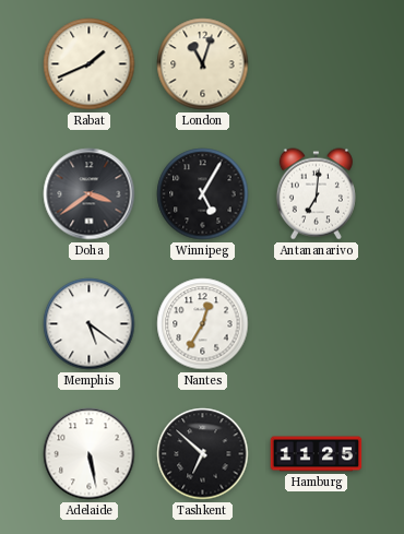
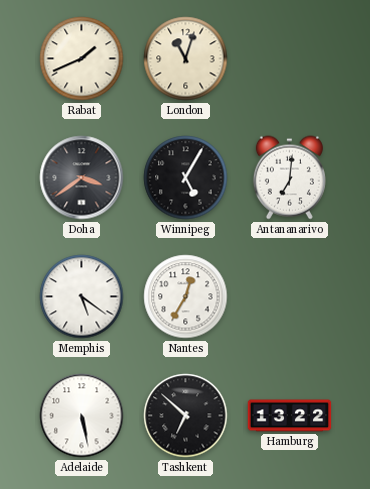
Hamburg: 11:25 -> 13:22 (290, 416)
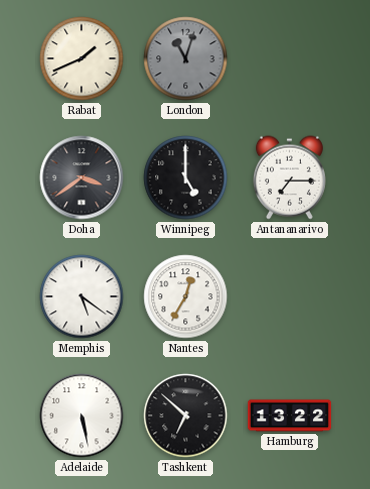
London dial: cream -> grey (186, 59)
Winnipeg: 5:05 -> 5:00 (186, 178)
Antananarivo: 7:01 -> 7:15 (289, 178)
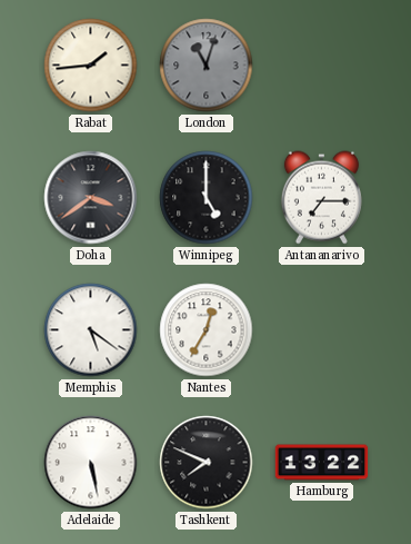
Rabat: 1:41 -> 1:44 (91, 66)
Tashkent: 6:52 -> 7:49 (207, 463)
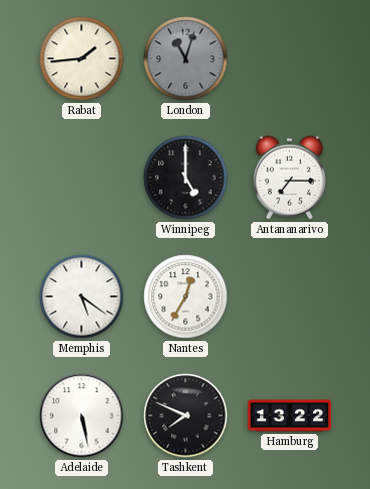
Doha: 3:39 -> none (91, 198)
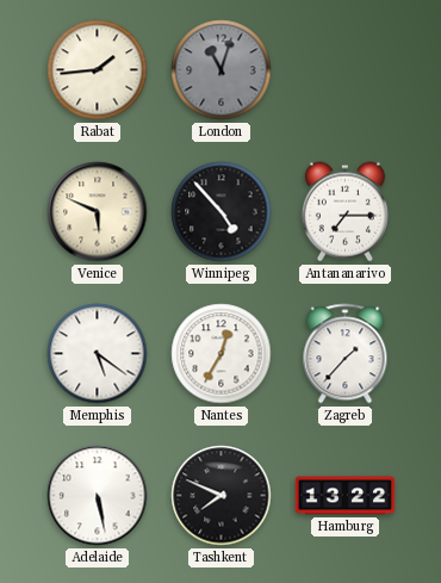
Venice: none -> 5:49 (98, 212)
Winnipeg: 5:00 -> 4:53 (222, 212)
Zagreb: none -> 1:37 (346, 354)
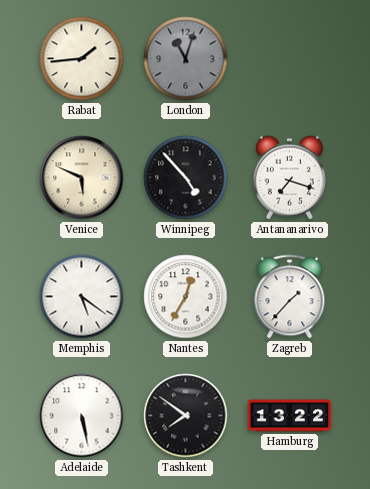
Antananarivo: 7:15 -> 7:18 (289, 178)
Tashkent: 7:49 -> 7:51 (186, 416)
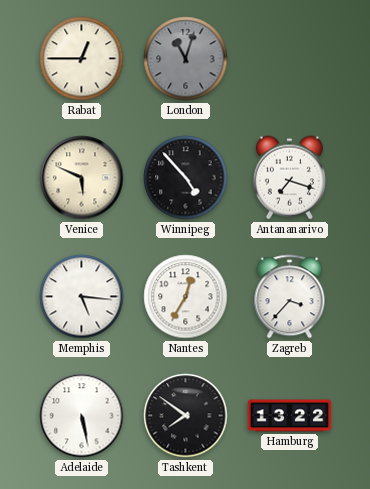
Rabat: 1:44 -> 12:45 (82, 59)
Memphis: 5:21 -> 5:16 (82, 297)
Zagreb: 1:37 -> 3:37 (290, 297)
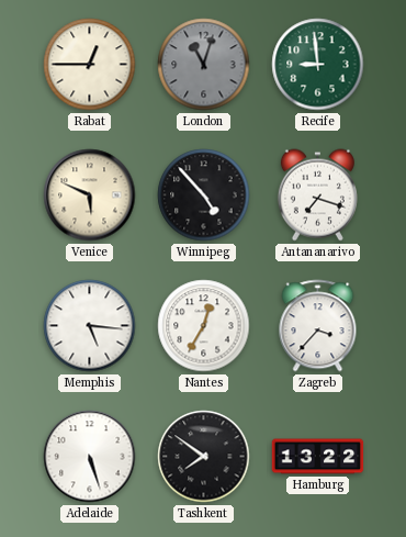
Recife: none -> 8:59 (318, 65)
Adelaide: 5:28 -> 5:27 (90, 457)
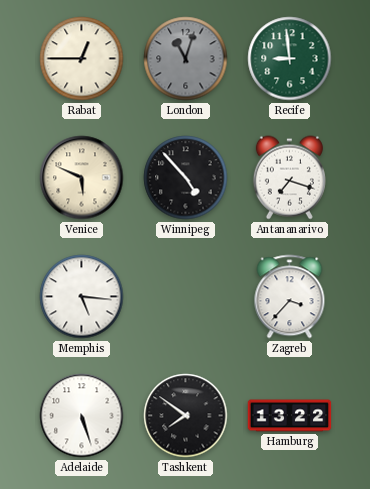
Nantes: 12:35 -> none (204, 326)
